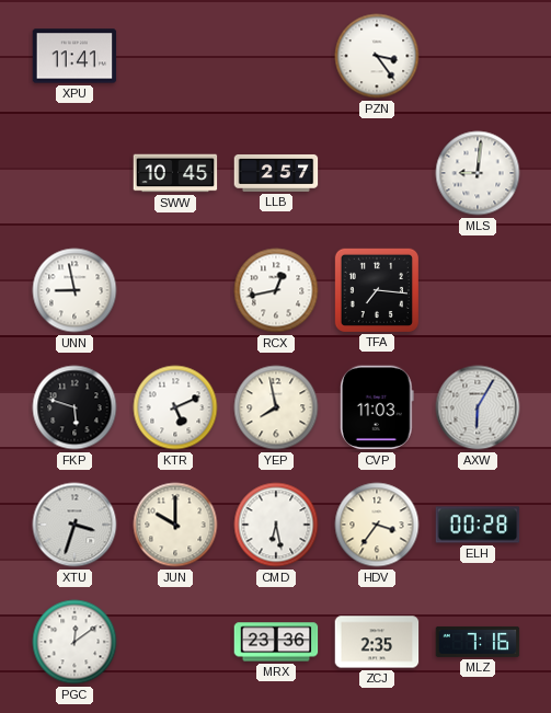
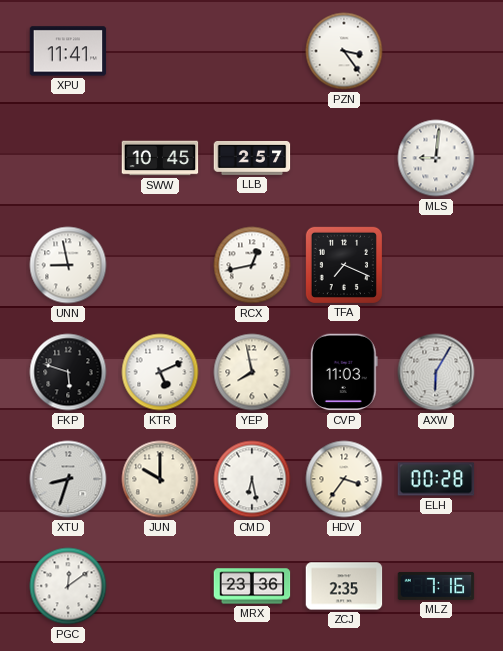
TFA: 7:16 -> 7:19 (343, 264)
XTU: 3:33 -> 8:33 (68, 479)
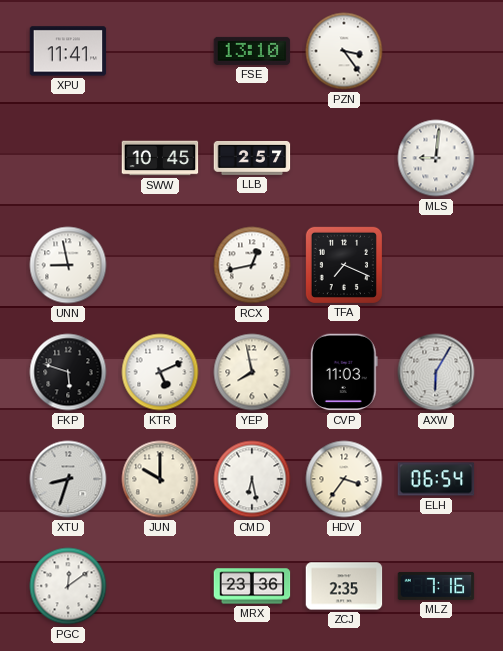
FSE: none -> 13:10 (252, 51)
ELH: 00:28 -> 06:54 (436, 479)
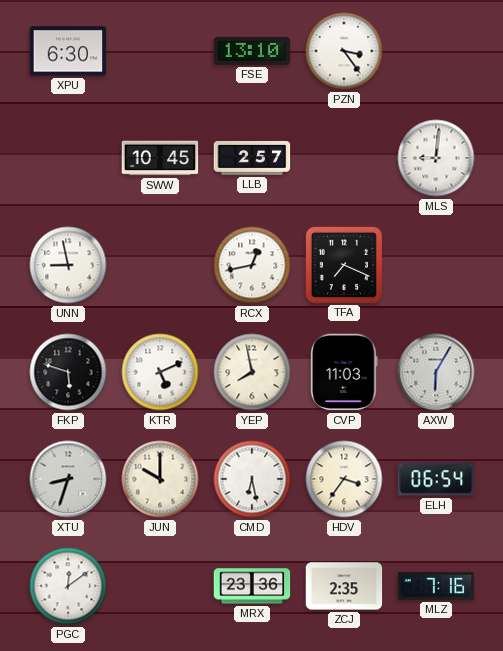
XPU: 11:41 -> 6:30 (68, 51)
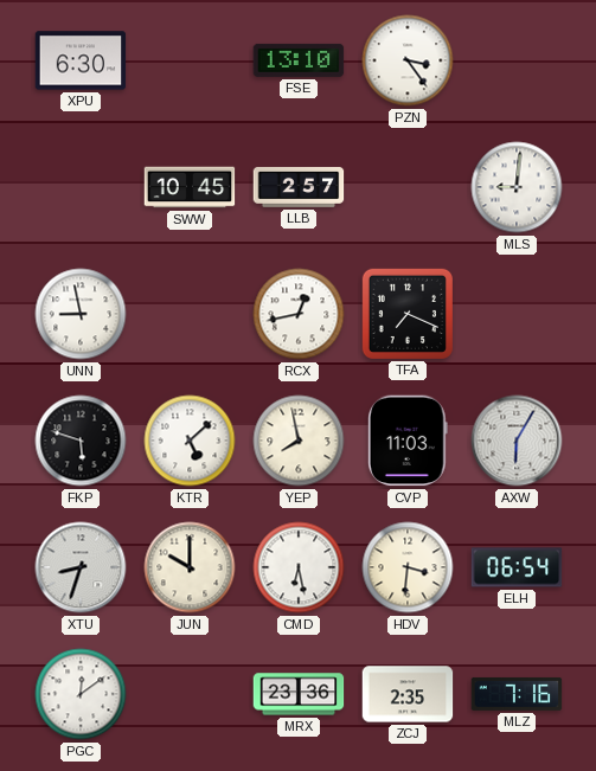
KTR: 5:11 -> 5:08 (190, 441)
HDV: 3:36 -> 3:31 (408, 567)
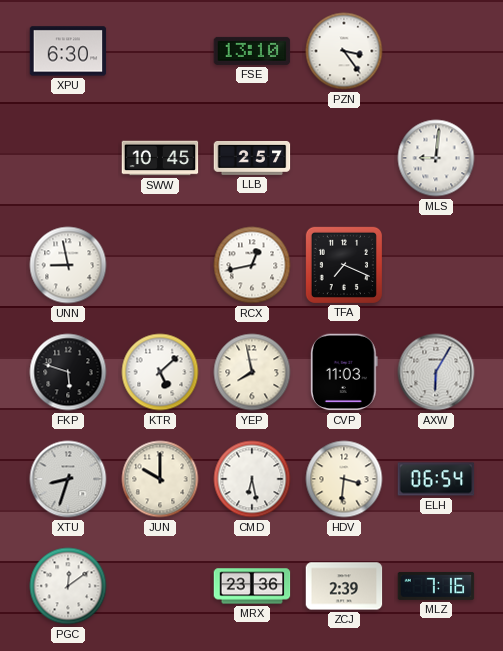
ZCJ: 2:35 -> 2:39 (344, 586)
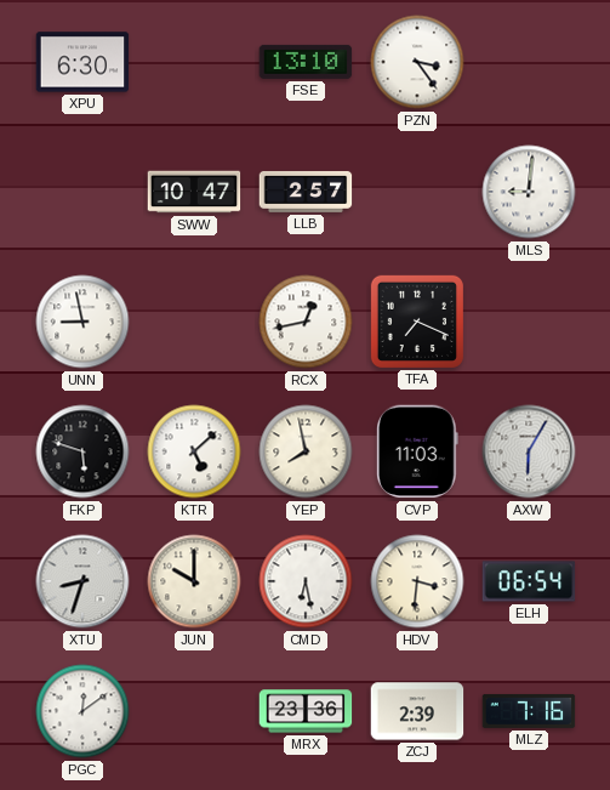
SWW: 10:45 -> 10:47 (194, 192)
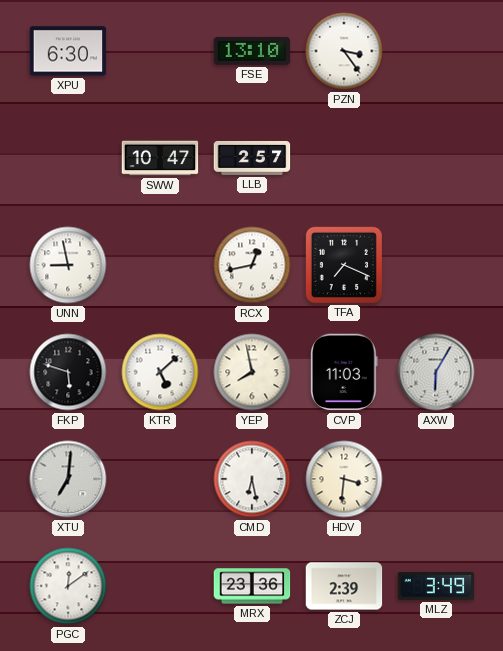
MLS: 9:01 -> none (529, 192)
XTU: 8:33 -> 7:01 (68, 479)
JUN: 10:00 -> none (194, 581)
ELH: 06:54 -> none (529, 581)
MLZ: 7:16 -> 3:49 (436, 586)
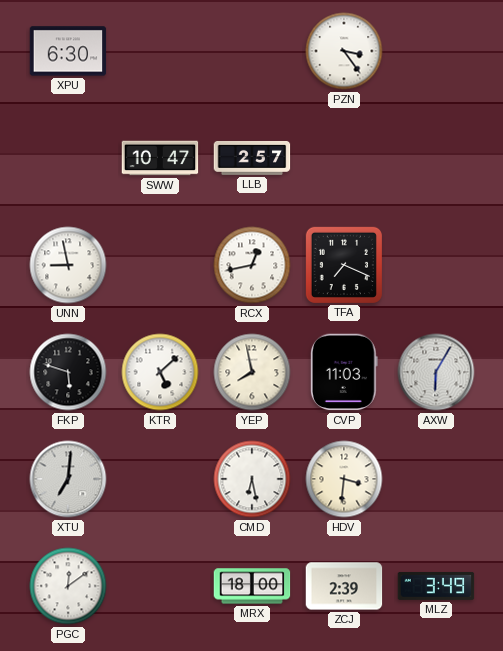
FSE: 13:10 -> none (252, 51)
MRX: 23:36 -> 18:00 (252, 586)
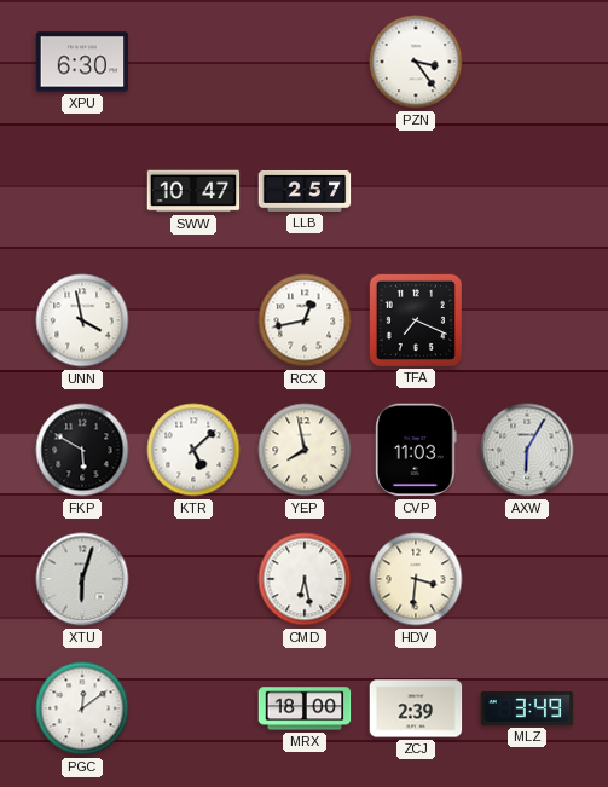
UNN: 8:58 -> 3:58 (82, 320)
FKP: 5:48 -> 5:50 (82, 450)
XTU: 7:01 -> 6:03 (82, 579)
